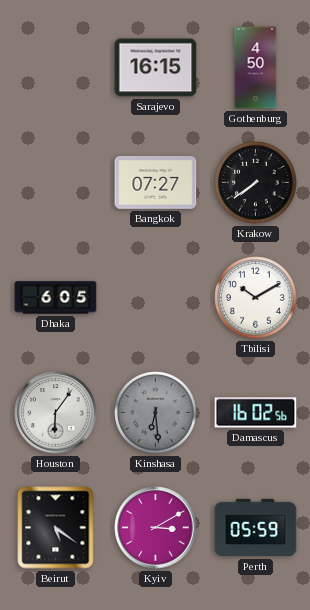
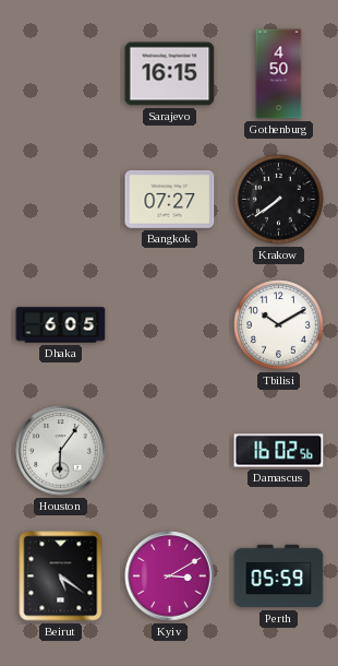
Kinshasa: 6:29 -> none (156, 413)
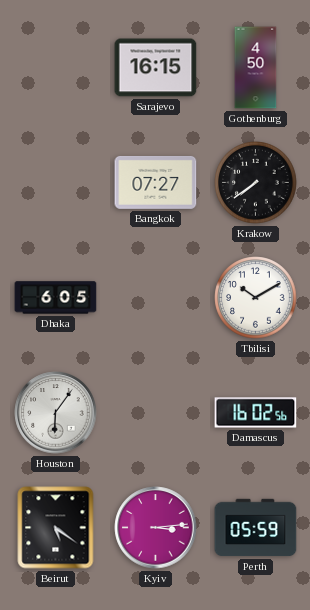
Kyiv: 3:10 -> 3:14 (156, 528)
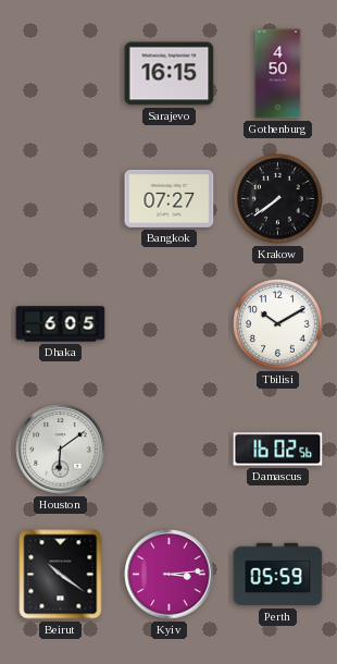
Houston: 6:06 -> 6:09 (61, 450)
Beirut: 5:21 -> 10:21 (61, 575)
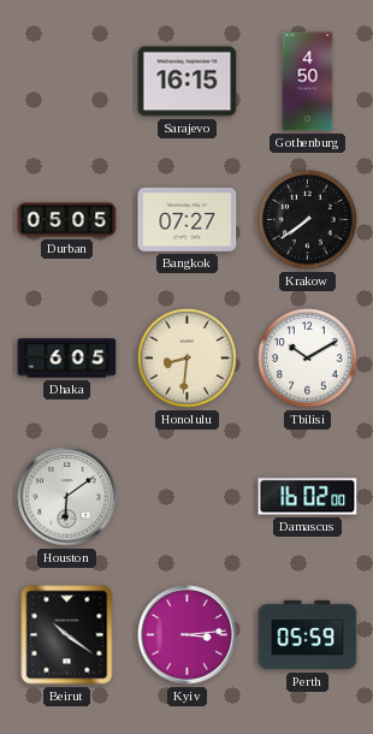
Durban: none -> 05:05 (67, 220)
Honolulu: none -> 8:31 (188, 359)
Damascus: 16:02:56 -> 16:02:00 (308, 497)
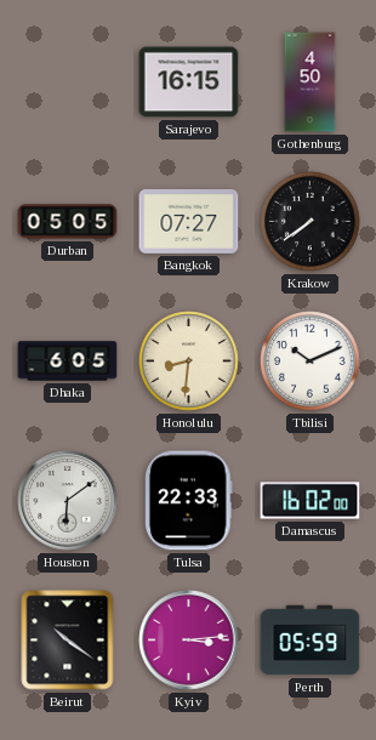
Tbilisi: 10:10 -> 10:11 (311, 362)
Tulsa: none -> 22:33 (189, 501)
